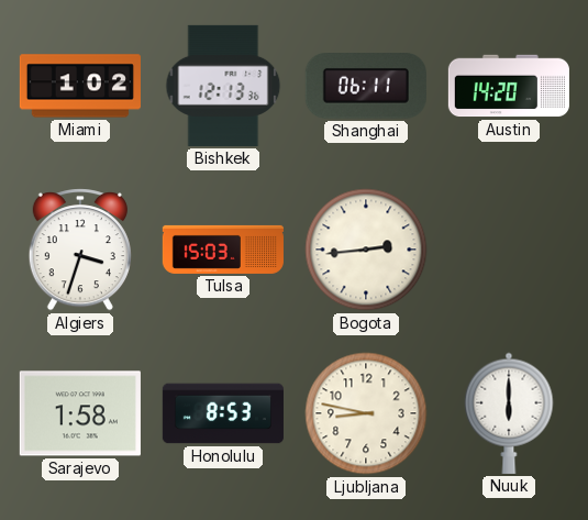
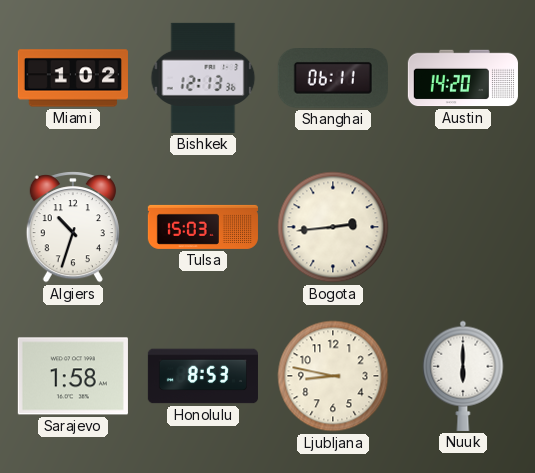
Algiers: 3:33 -> 10:33 (73, 227)
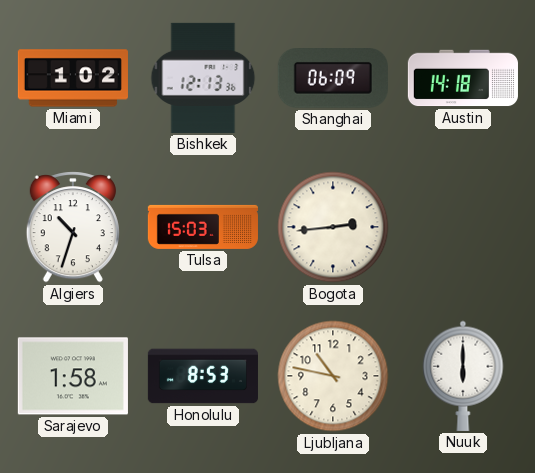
Shanghai: 06:11 -> 06:09 (333, 79)
Austin: 14:20 -> 14:18 (463, 78)
Ljubljana: 8:47 -> 10:47 (333, 376)
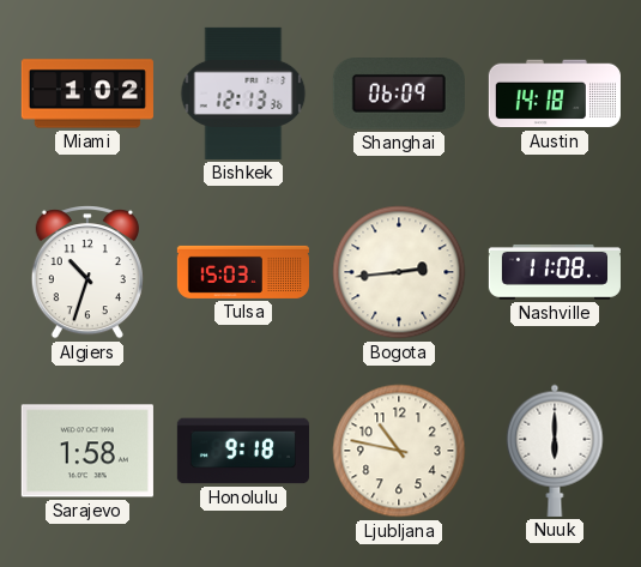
Nashville: none -> 11:08 (555, 272)
Honolulu: 8:53 -> 9:18 (243, 451)
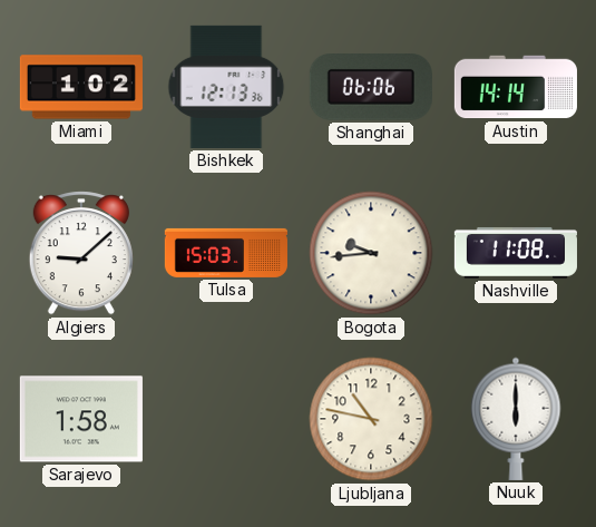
Shanghai: 06:09 -> 06:06 (371, 88)
Austin: 14:18 -> 14:14 (516, 87)
Algiers: 10:33 -> 9:08 (81, 253)
Bogota: 2:44 -> 9:44 (371, 253)
Honolulu: 9:18 -> none (243, 451)
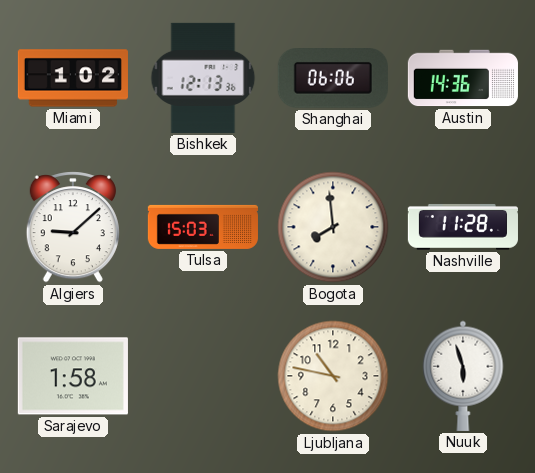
Austin: 14:14 -> 14:36 (463, 78)
Bogota: 9:44 -> 7:59 (333, 227)
Nashville: 11:08 -> 11:28 (463, 227)
Nuuk: 6:00 -> 5:57 (463, 376)
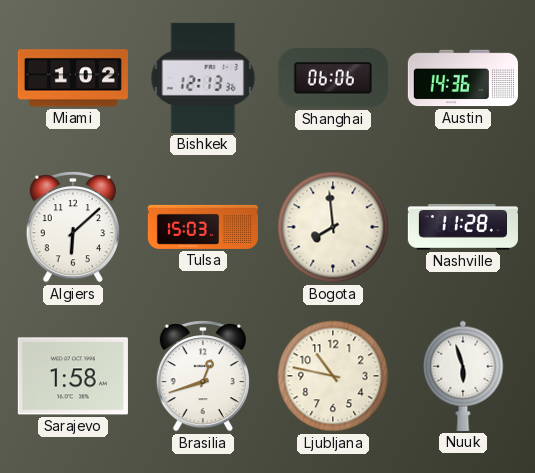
Algiers: 9:08 -> 6:08 (73, 227)
Brasilia: none -> 12:42 (203, 376)
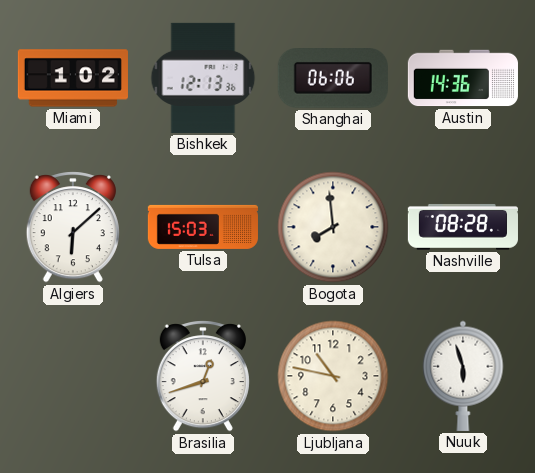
Nashville: 11:28 -> 08:28 (463, 227)
Sarajevo: 1:58 -> none (73, 376)
